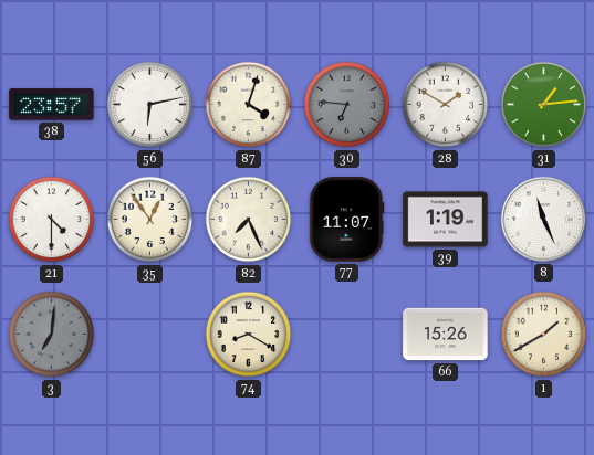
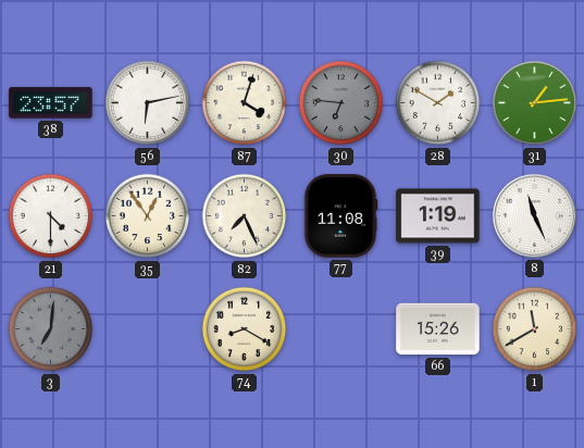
77: 11:07 -> 11:08 (340, 216)
1: 1:40 -> 11:40 (535, 329)
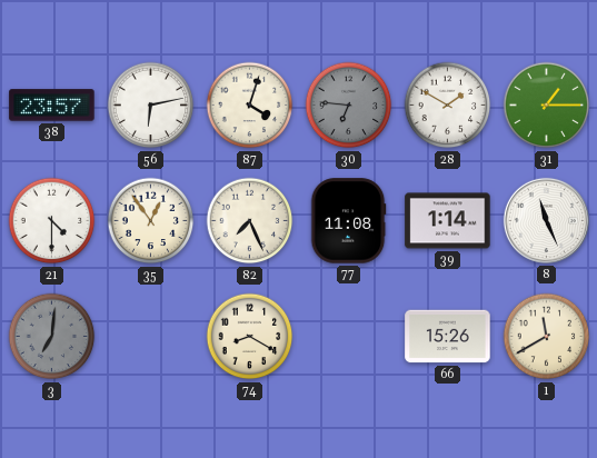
31: 1:14 -> 1:15 (547, 106)
39: 1:19 -> 1:14 (448, 221)
